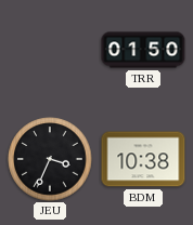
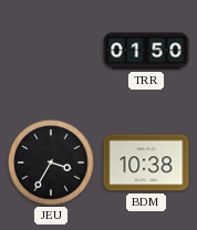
JEU: 3:34 -> 3:35 (51, 163)
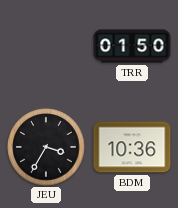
BDM: 10:38 -> 10:36 (132, 147)
